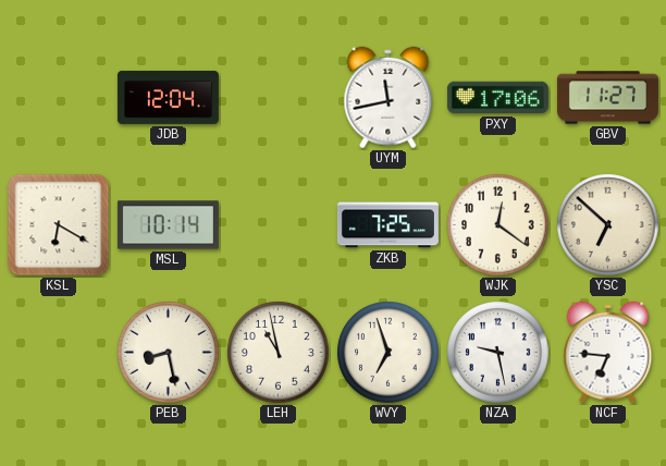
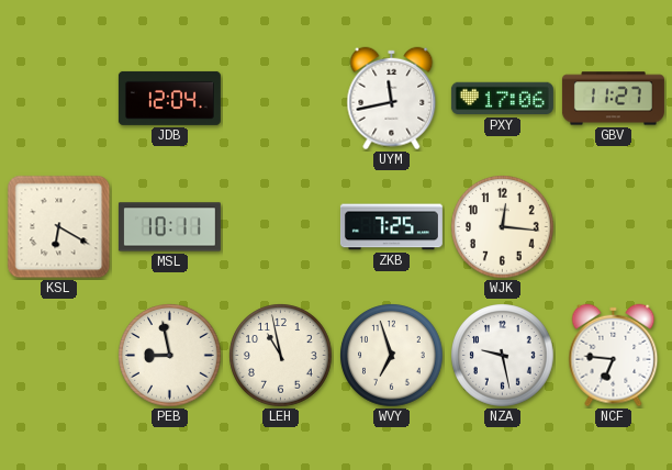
MSL: 10:14 -> 10:11 (169, 227)
WJK: 12:21 -> 12:16 (503, 227)
YSC: 6:52 -> none (608, 225)
PEB: 8:28 -> 8:58 (170, 356)
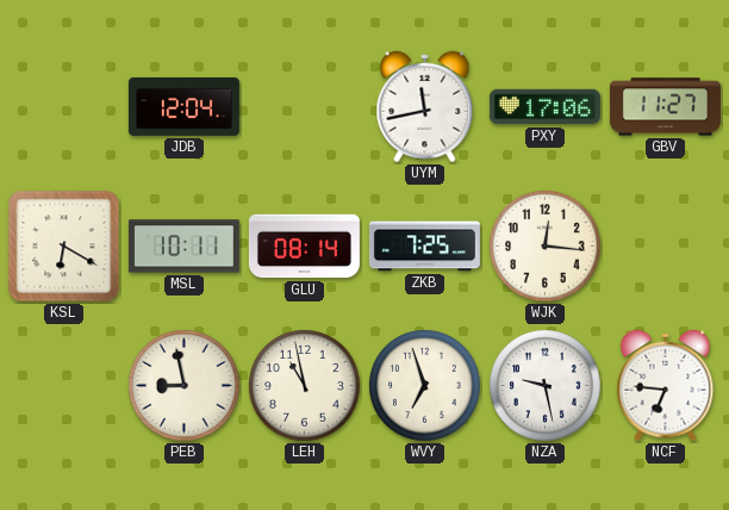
GLU: none -> 08:14 (304, 247)
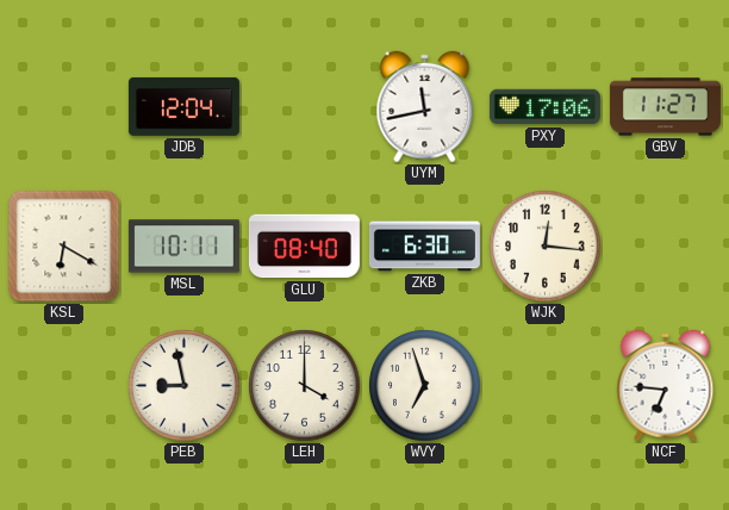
GLU: 08:14 -> 08:40 (304, 247)
ZKB: 7:25 -> 6:30 (424, 247)
LEH: 10:58 -> 4:00 (305, 386)
NZA: 9:28 -> none (546, 386)
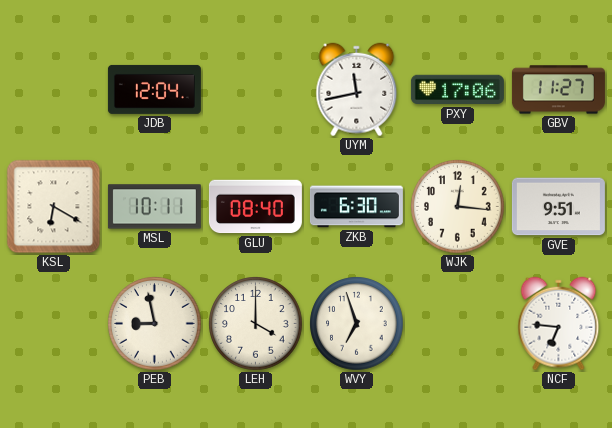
GVE: none -> 9:51 (558, 207)
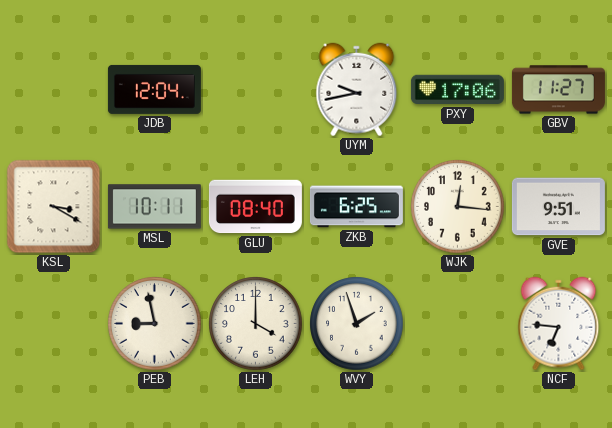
UYM: 11:43 -> 9:43 (357, 90)
KSL: 6:20 -> 3:20 (54, 207)
ZKB: 6:30 -> 6:25 (356, 207)
WVY: 6:57 -> 1:57 (357, 324)
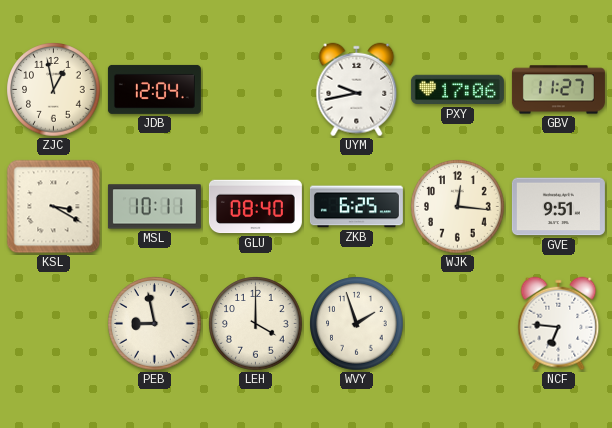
ZJC: none -> 12:58 (54, 90)
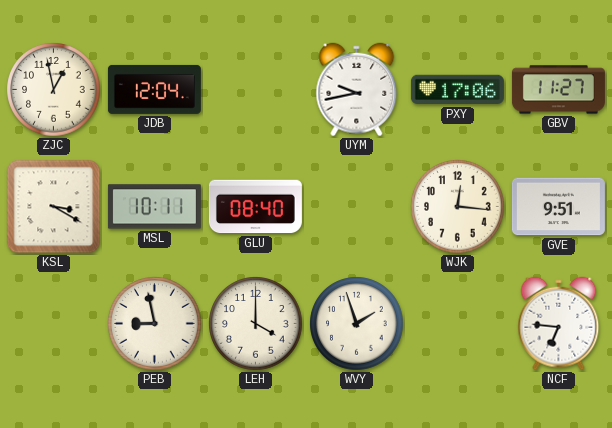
ZKB: 6:25 -> none (356, 207)
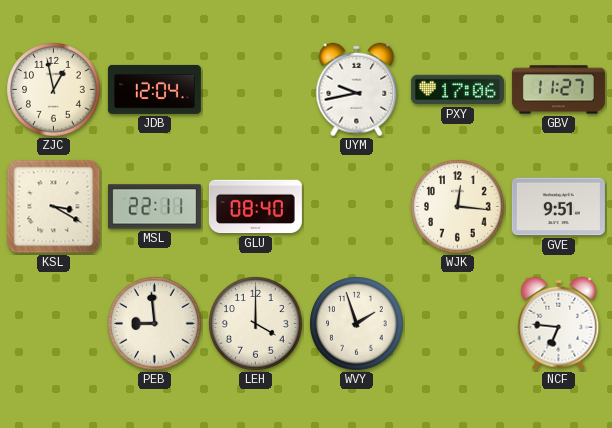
MSL: 10:11 -> 22:11 (154, 207)
PEB: 8:58 -> 8:59 (155, 324)
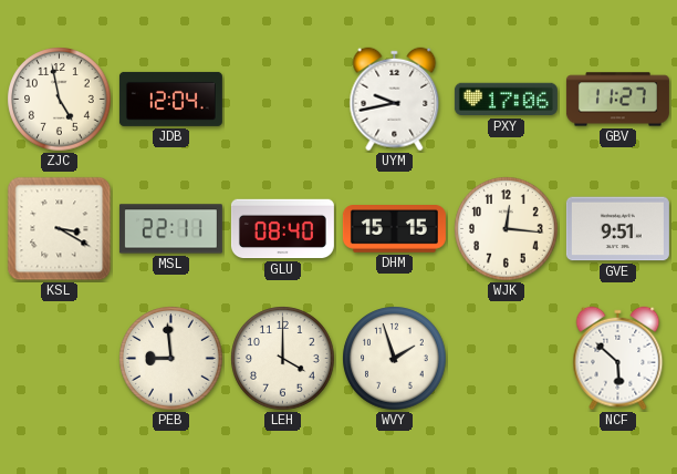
ZJC: 12:58 -> 4:58 (60, 100)
DHM: none -> 15:15 (394, 229)
NCF: 6:46 -> 5:52 (618, 359)
